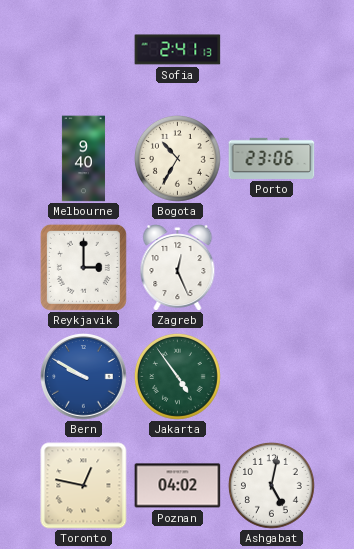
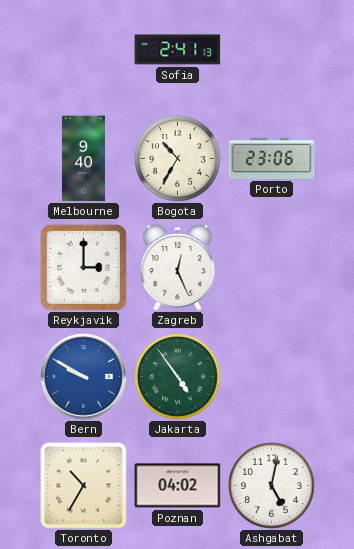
Toronto: 12:47 -> 10:35 (84, 486)
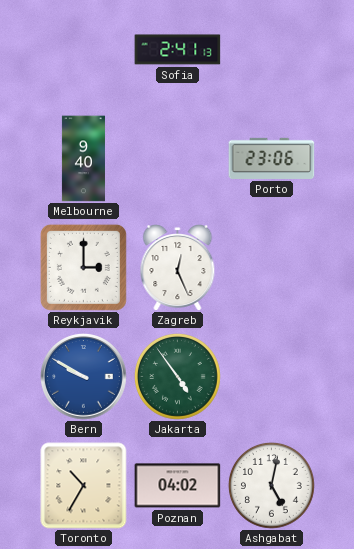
Bogota: 10:35 -> none (177, 158)
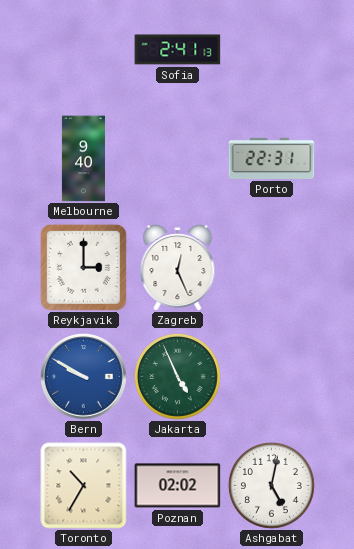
Porto: 23:06 -> 22:31 (272, 158)
Jakarta: 4:54 -> 4:56 (177, 376)
Poznan: 04:02 -> 02:02 (178, 486)
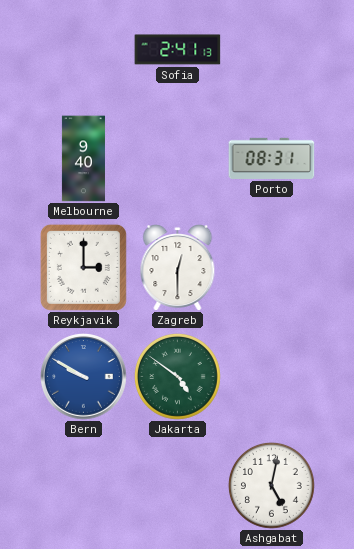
Porto: 22:31 -> 08:31 (272, 158)
Zagreb: 12:26 -> 12:30 (178, 268)
Jakarta: 4:56 -> 4:51 (177, 376)
Toronto: 10:35 -> none (84, 486)
Poznan: 02:02 -> none (178, 486)
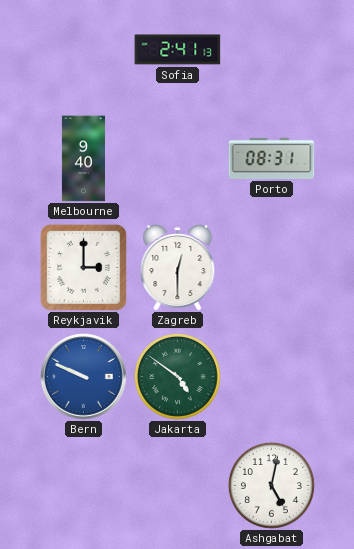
Bern: 9:50 -> 9:49 (84, 377)
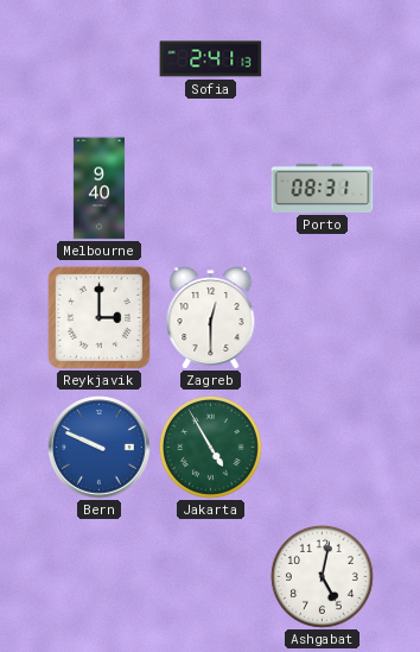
Jakarta: 4:51 -> 4:55 (210, 447)
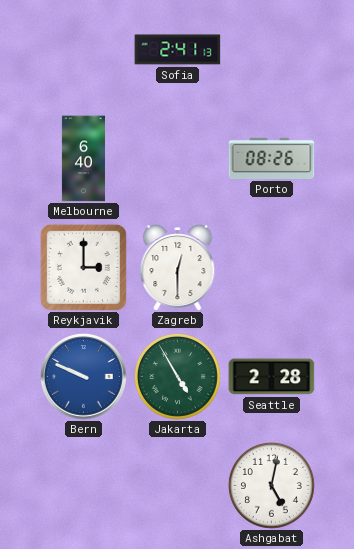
Melbourne: 9:40 -> 6:40 (83, 159)
Porto: 08:31 -> 08:26 (272, 158)
Seattle: none -> 2:28 (272, 377)
